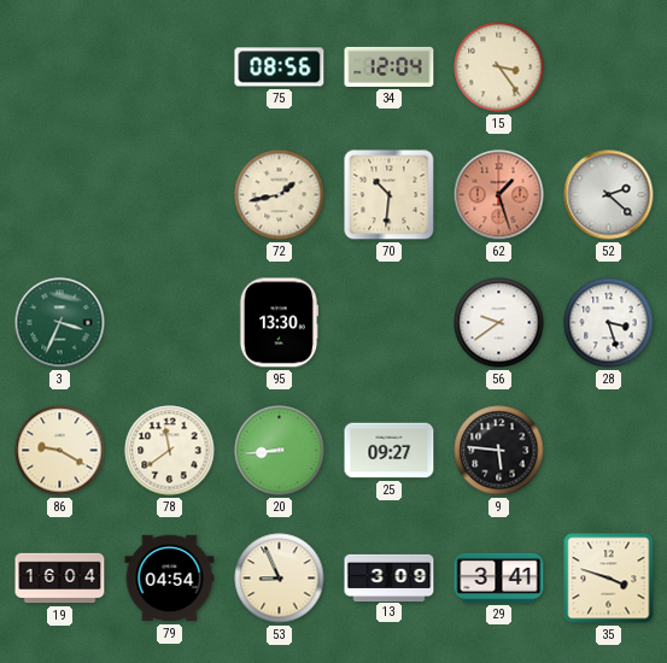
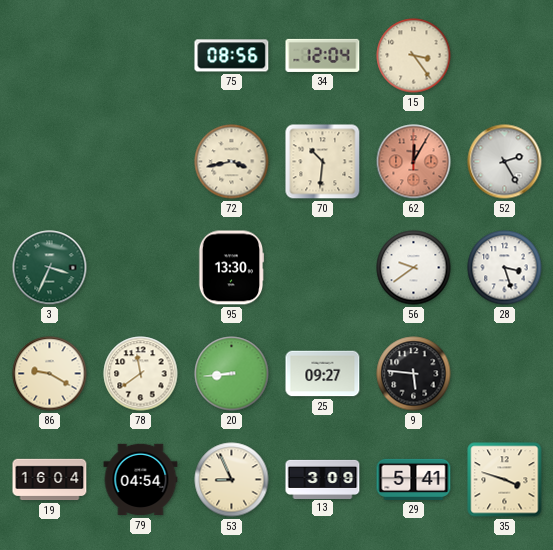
72: 1:43 -> 3:43 (232, 162)
62: 1:27 -> 12:05 (414, 162)
52: 2:22 -> 2:25 (505, 162)
29: 3:41 -> 5:41 (414, 479)
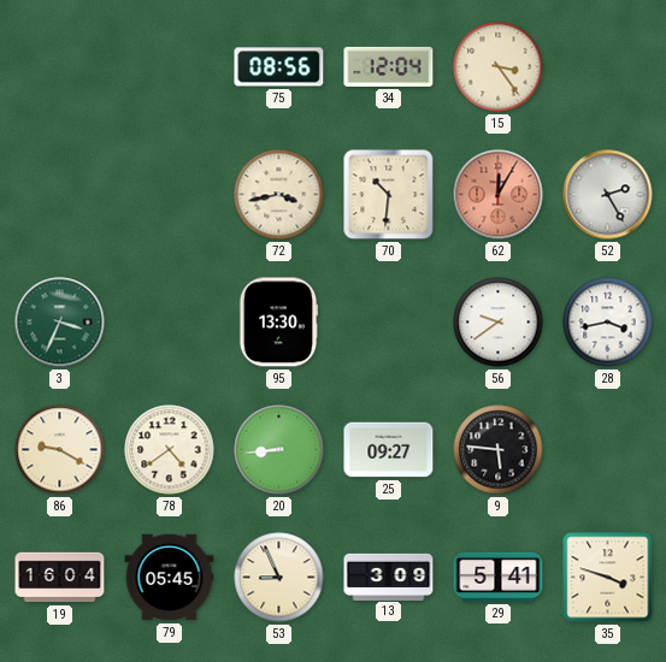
28: 3:27 -> 3:43 (608, 323)
78: 11:39 -> 4:39 (170, 450)
79: 04:54 -> 05:45 (170, 578)
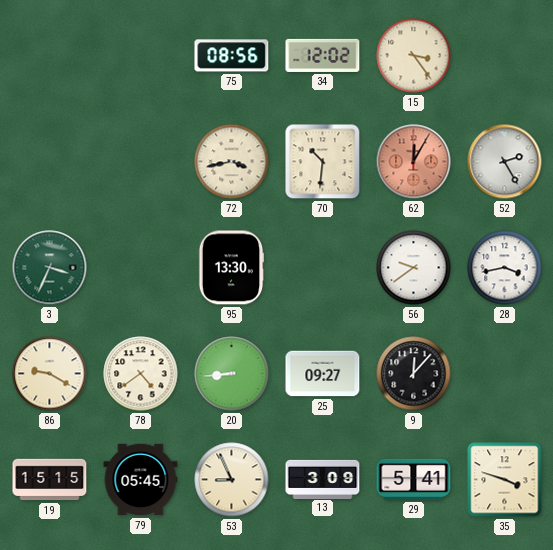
34: 12:04 -> 12:02 (323, 55)
9: 5:46 -> 12:07 (414, 374)
19: 16:04 -> 15:15 (50, 480)
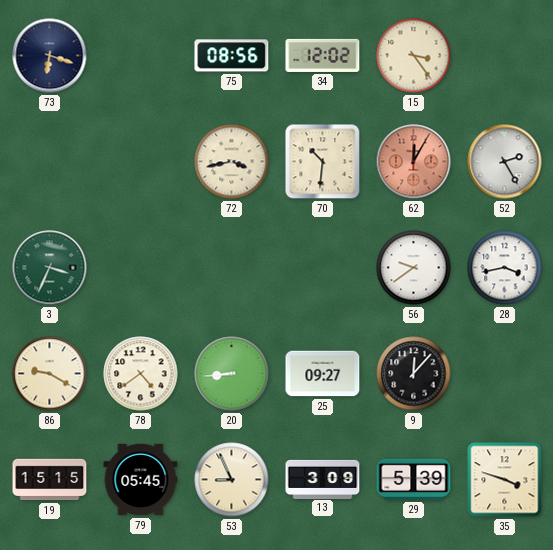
73: none -> 6:18 (50, 56)
95: 13:30 -> none (231, 268)
29: 5:41 -> 5:39 (414, 479)
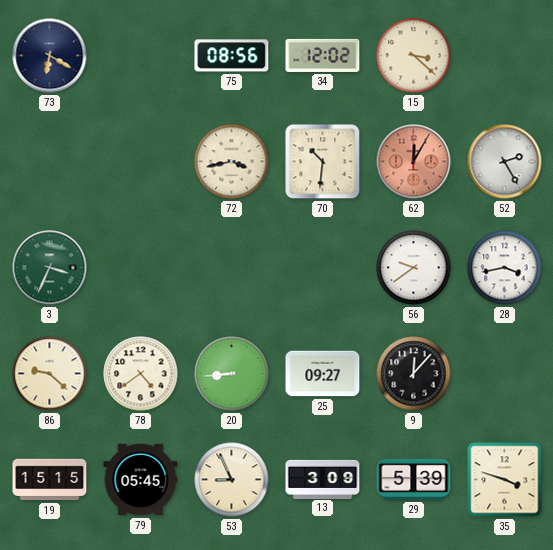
73: 6:18 -> 6:20 (50, 56)
15: 3:24 -> 3:22 (414, 56)
86: 9:20 -> 9:22 (50, 374)
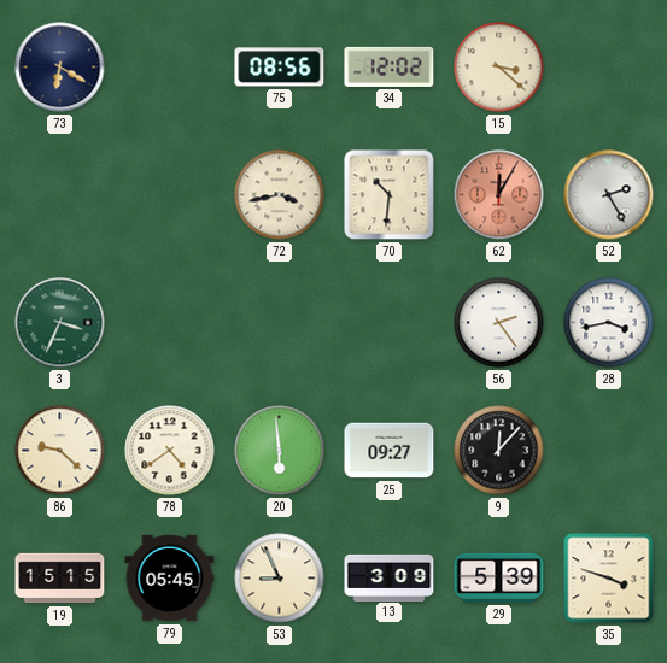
56: 9:39 -> 2:24 (499, 323)
20: 8:44 -> 5:59 (280, 451)
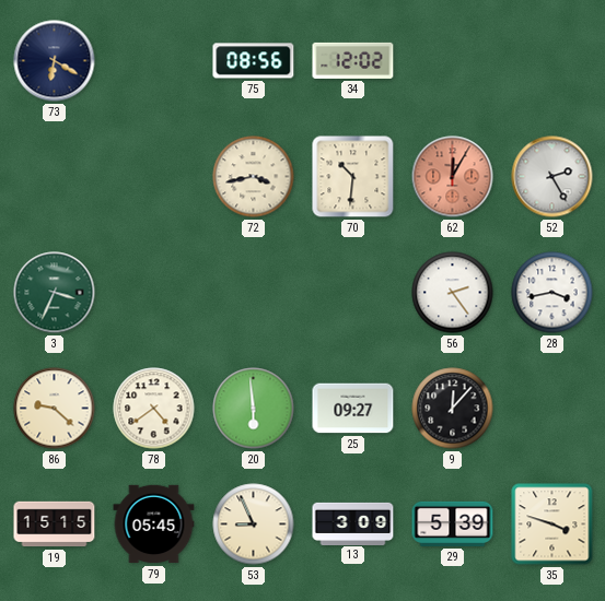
15: 3:22 -> none (499, 68)
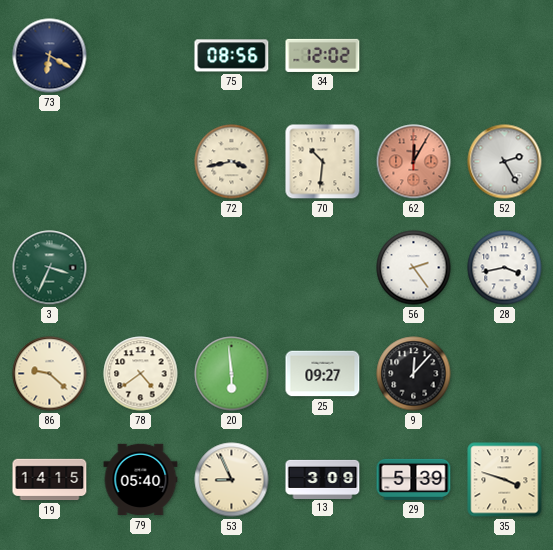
19: 15:15 -> 14:15 (50, 480)
79: 05:45 -> 05:40 (141, 480)
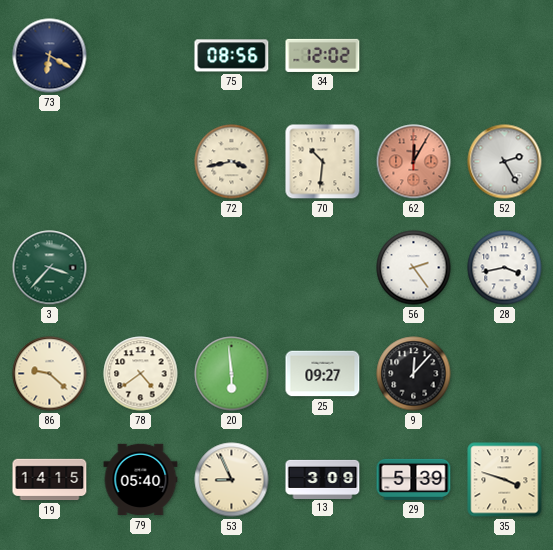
3: 3:34 -> 3:37 (50, 268)
